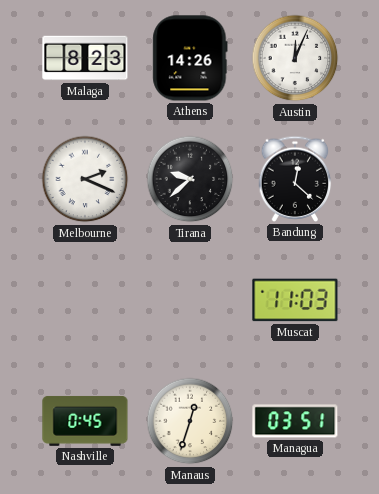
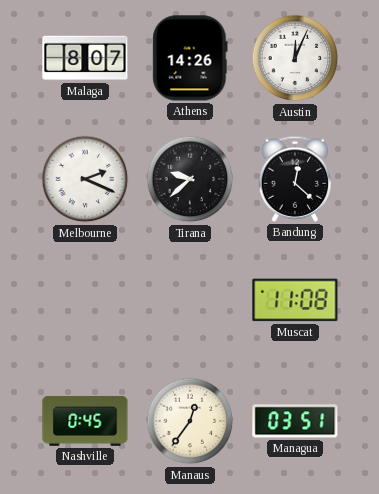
Malaga: 8:23 -> 8:07 (85, 58)
Muscat: 11:03 -> 11:08 (295, 300)
Manaus: 12:33 -> 12:36 (190, 421)
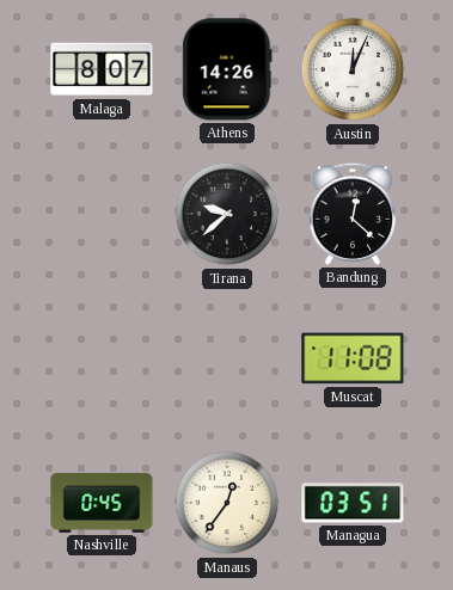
Melbourne: 2:19 -> none (85, 179)
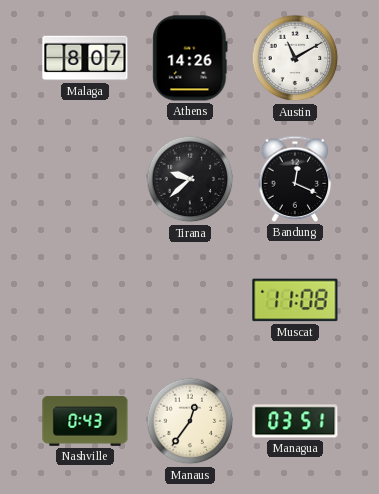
Austin: 12:04 -> 11:10 (295, 58)
Bandung: 12:22 -> 12:19 (295, 179)
Nashville: 0:45 -> 0:43 (85, 421)
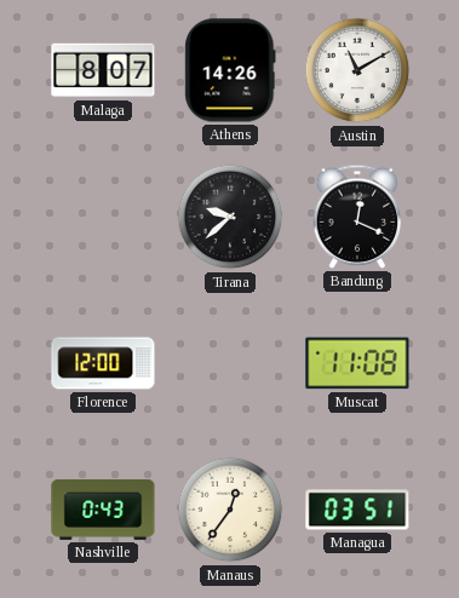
Florence: none -> 12:00 (103, 363)
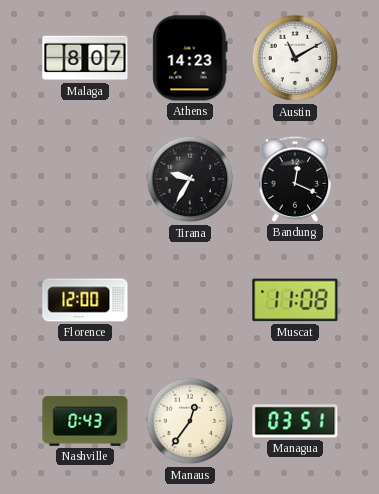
Athens: 14:26 -> 14:23 (190, 58)
Tirana: 9:38 -> 9:35 (190, 179)
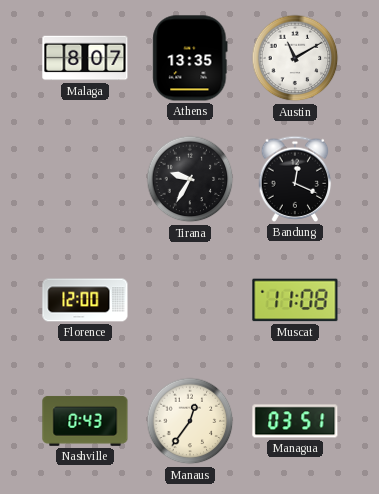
Athens: 14:23 -> 13:35 (190, 58)
